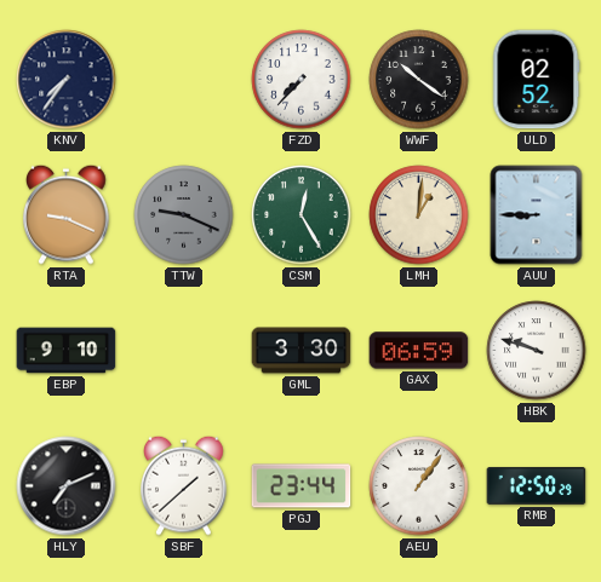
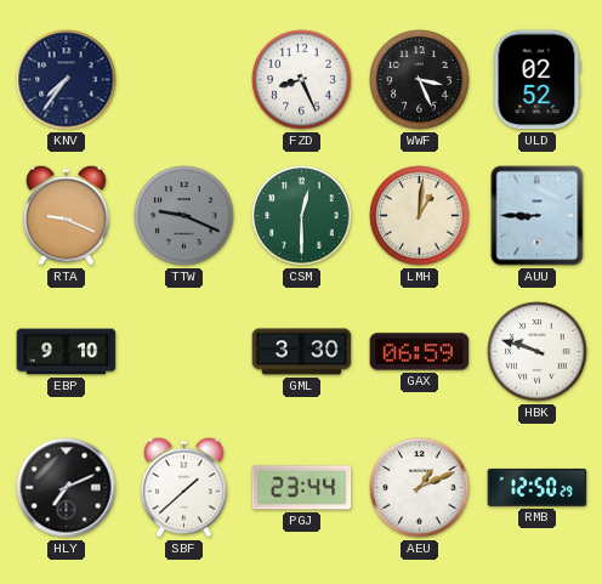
FZD: 7:37 -> 8:26 (302, 80)
WWF: 10:21 -> 3:26 (420, 80)
CSM: 12:25 -> 12:30 (302, 216)
AEU: 1:06 -> 1:11 (420, 488)
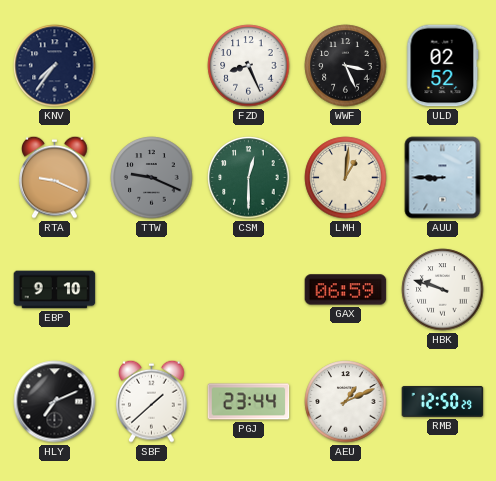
GML: 3:30 -> none (302, 352)
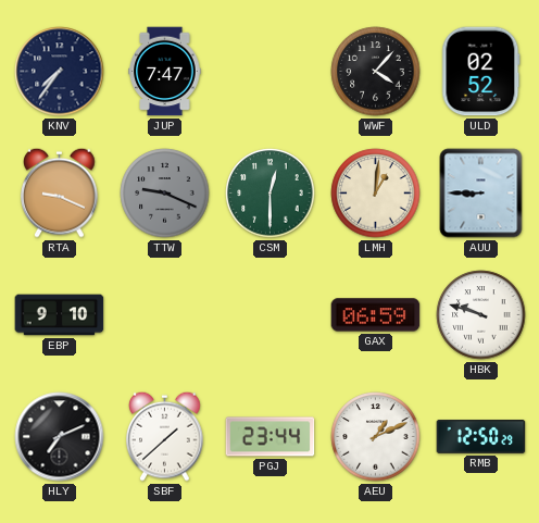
JUP: none -> 7:47 (165, 72)
FZD: 8:26 -> none (249, 66)
WWF: 3:26 -> 4:07 (376, 72)
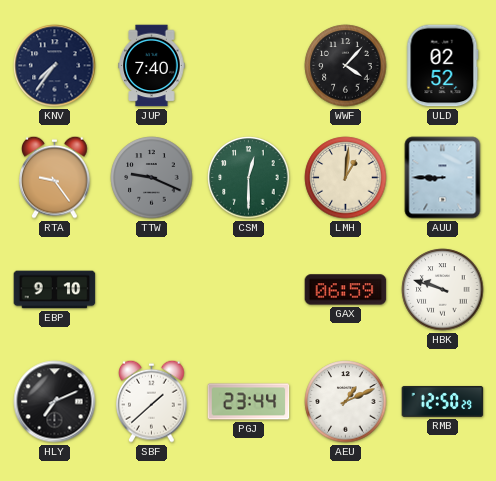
JUP: 7:47 -> 7:40 (152, 66)
RTA: 9:19 -> 9:24 (55, 177)
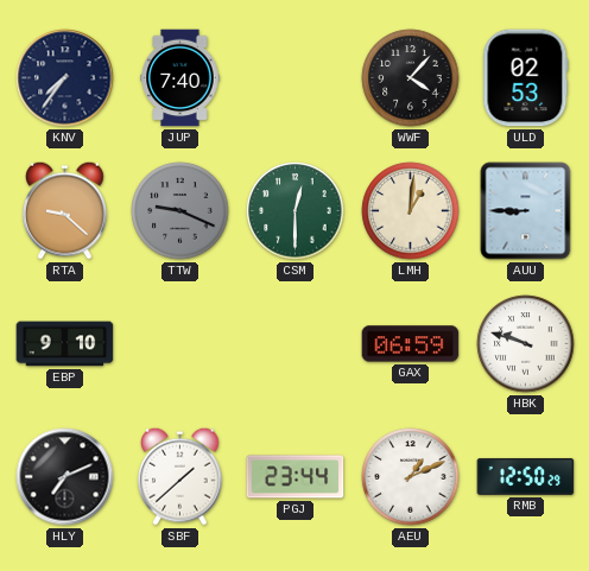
ULD: 02:52 -> 02:53 (526, 78)
RTA: 9:24 -> 9:22 (65, 210)
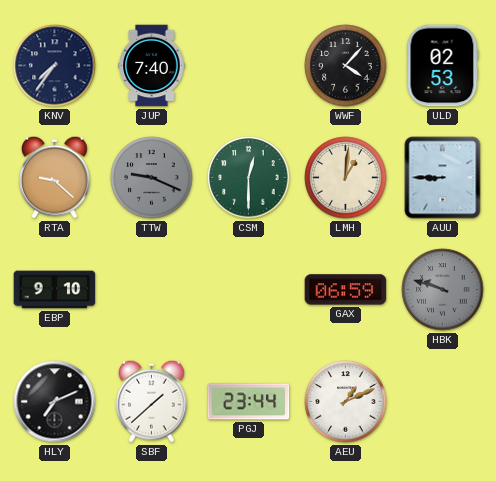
HBK dial: white -> grey (443, 290)
RMB: 12:50 -> none (526, 476)
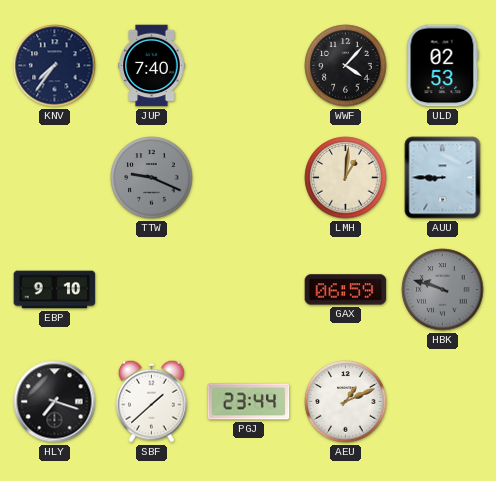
RTA: 9:22 -> none (55, 177)
CSM: 12:30 -> none (249, 178)
HLY: 7:11 -> 7:18 (55, 402)
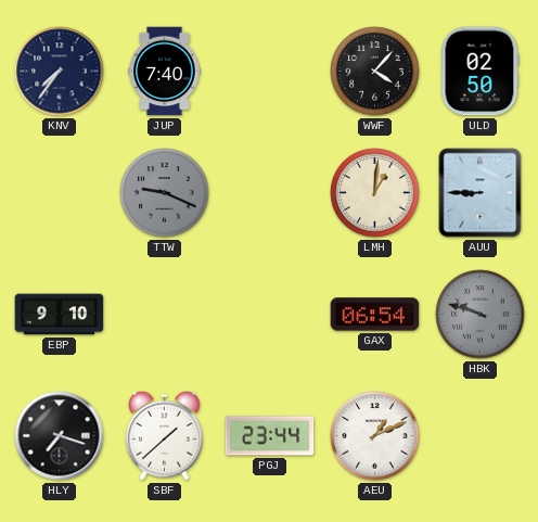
ULD: 02:53 -> 02:50 (481, 72)
GAX: 06:59 -> 06:54 (375, 315)
